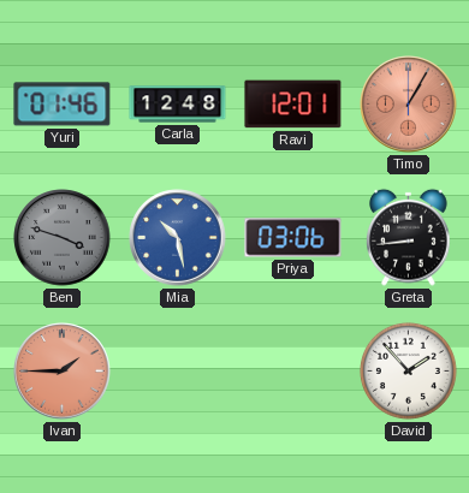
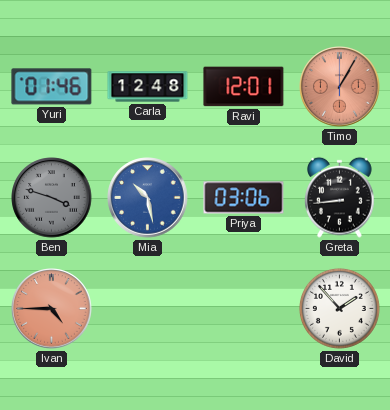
Ivan: 1:45 -> 4:45 (52, 309)
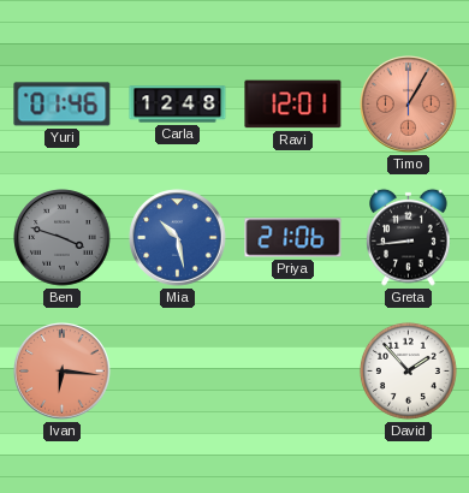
Priya: 03:06 -> 21:06 (293, 238)
Ivan: 4:45 -> 6:16 (63, 372)
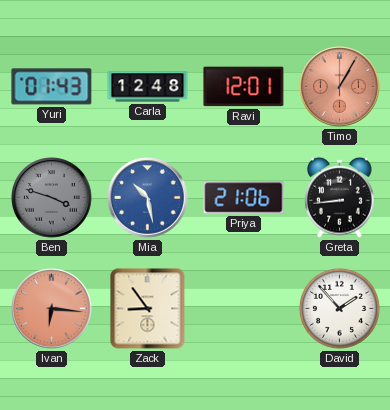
Yuri: 01:46 -> 01:43 (52, 87)
Zack: none -> 8:54 (148, 309)
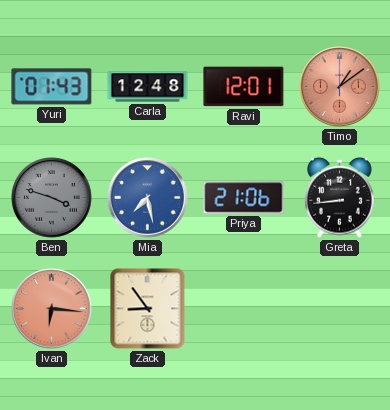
Timo: 1:05 -> 1:09 (340, 87)
Mia: 10:28 -> 7:28 (148, 198)
David: 1:53 -> none (339, 308)
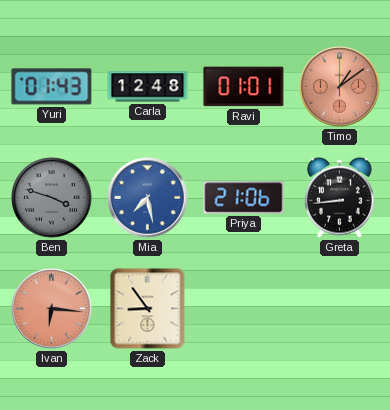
Ravi: 12:01 -> 01:01 (244, 87)
